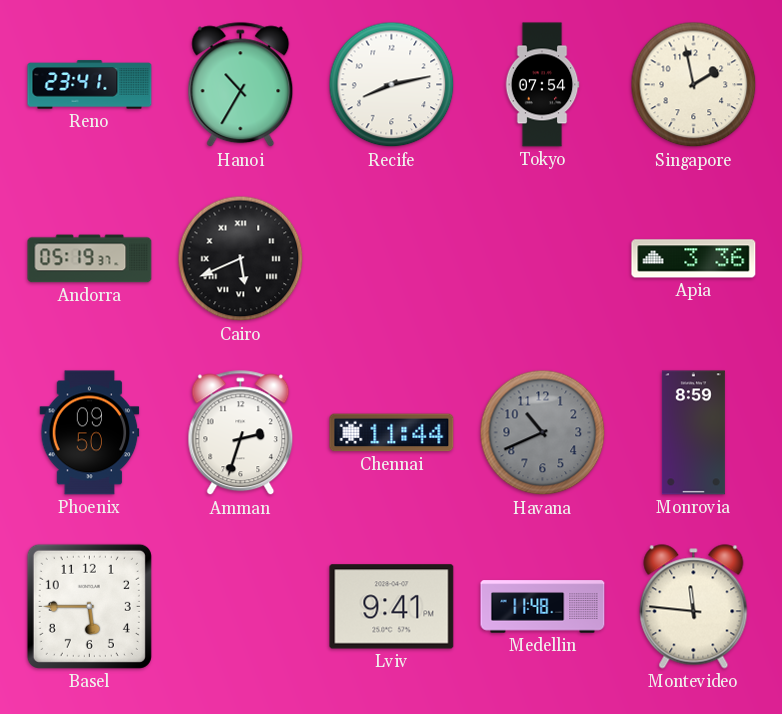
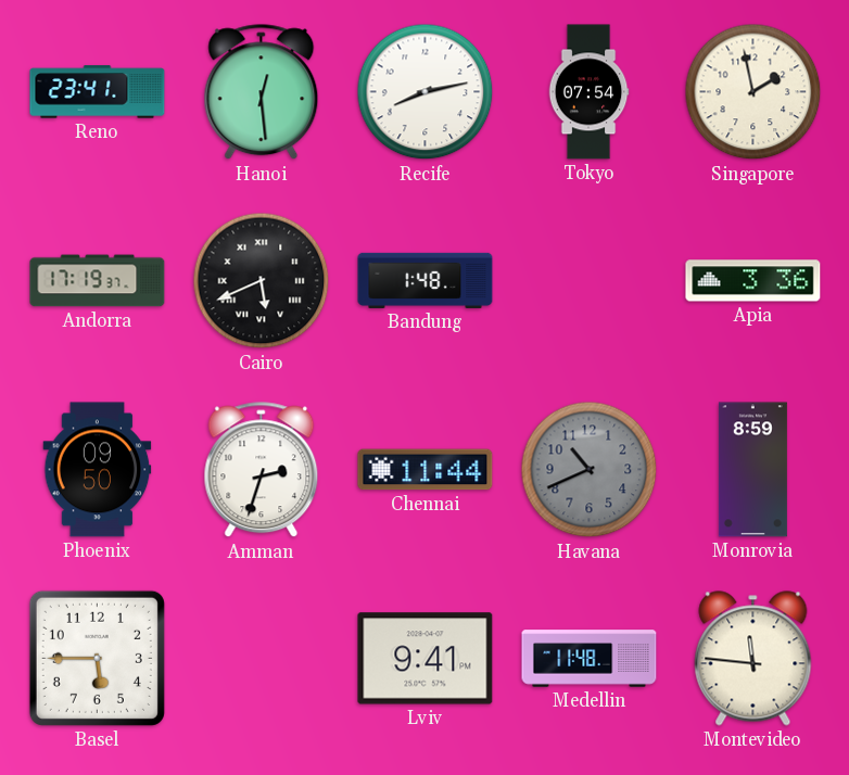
Hanoi: 10:35 -> 12:29 (262, 92)
Andorra: 05:19 -> 17:19 (98, 281)
Bandung: none -> 1:48 (426, 280)
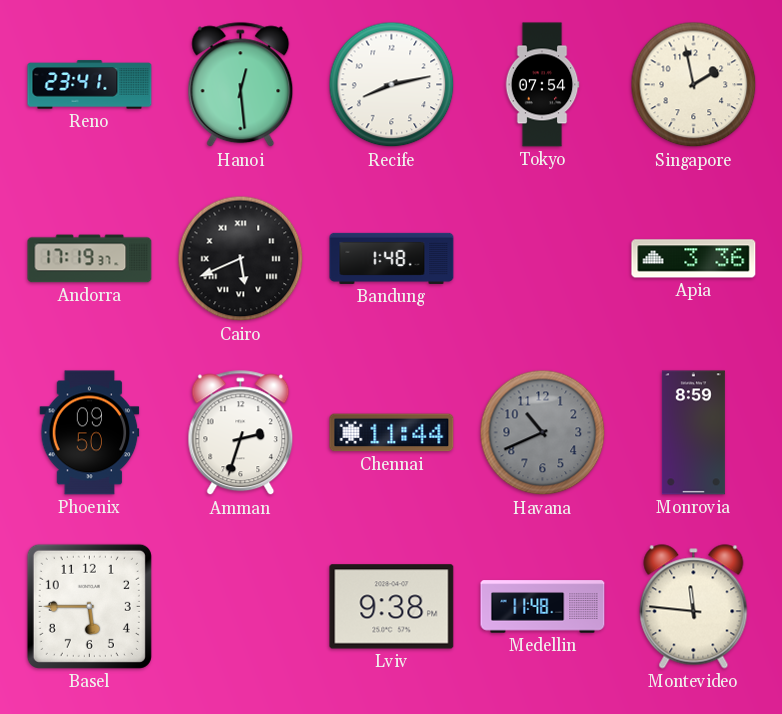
Lviv: 9:41 -> 9:38 (392, 607)
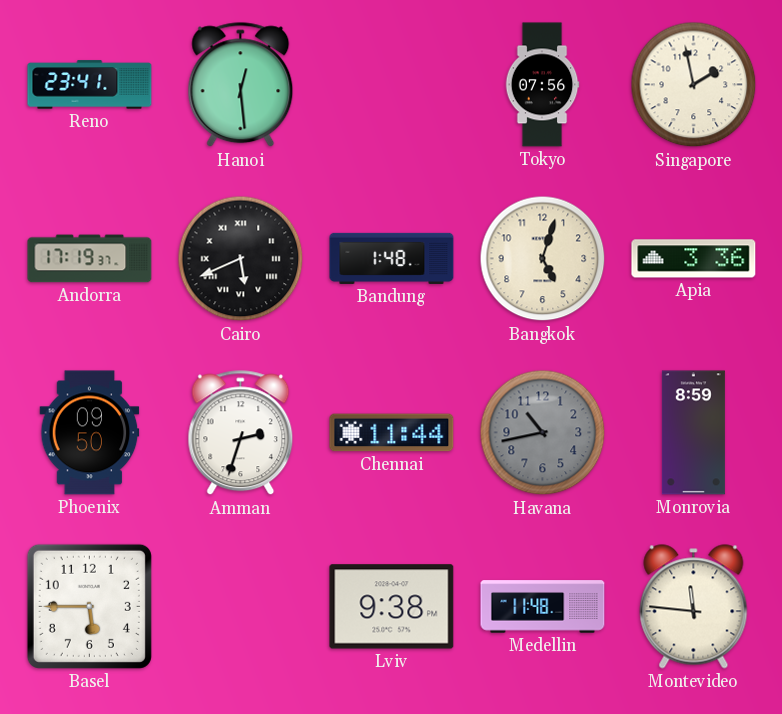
Recife: 8:13 -> none (392, 85)
Tokyo: 07:54 -> 07:56 (542, 85)
Bangkok: none -> 5:03 (543, 259)
Havana: 10:41 -> 10:43 (543, 433)
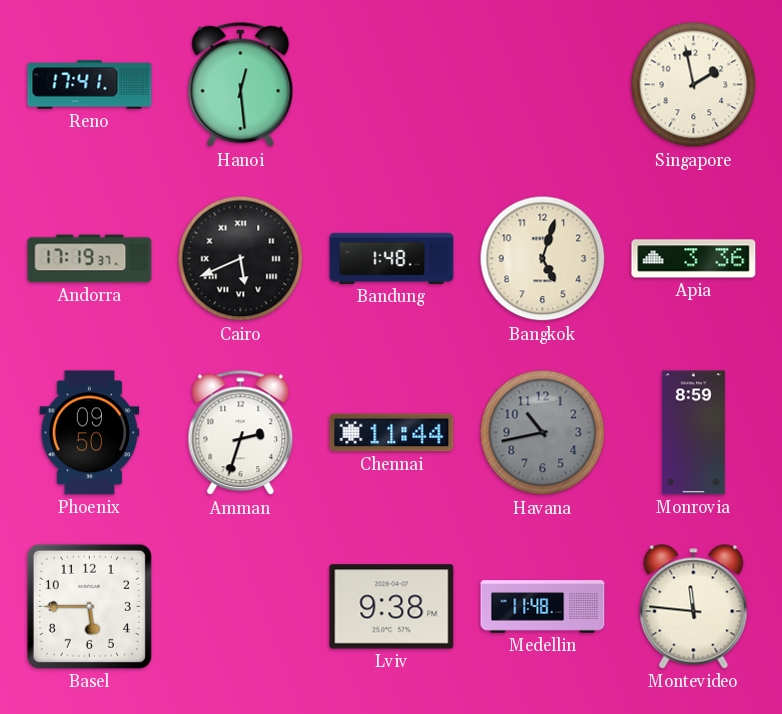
Reno: 23:41 -> 17:41 (90, 85)
Tokyo: 07:56 -> none (542, 85)
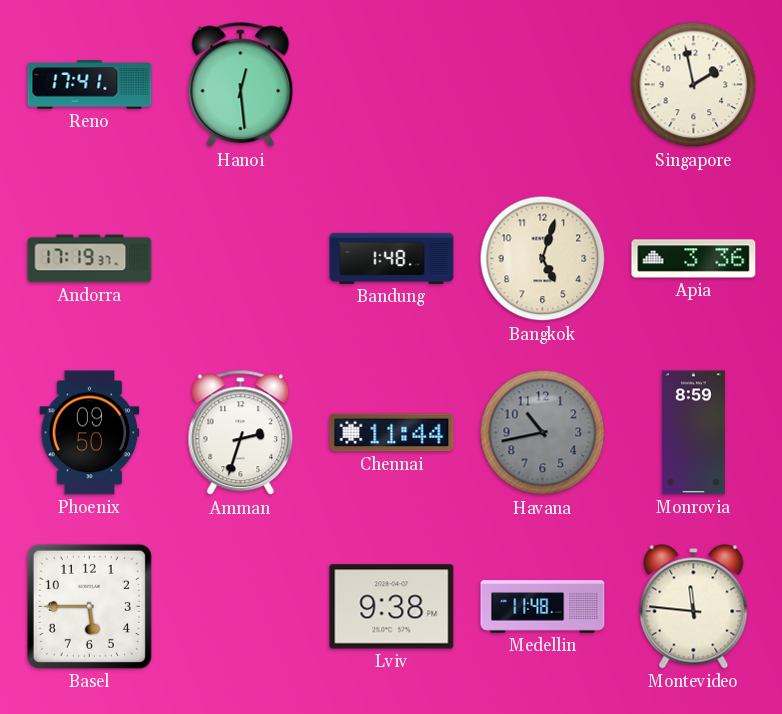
Cairo: 5:41 -> none (241, 259)
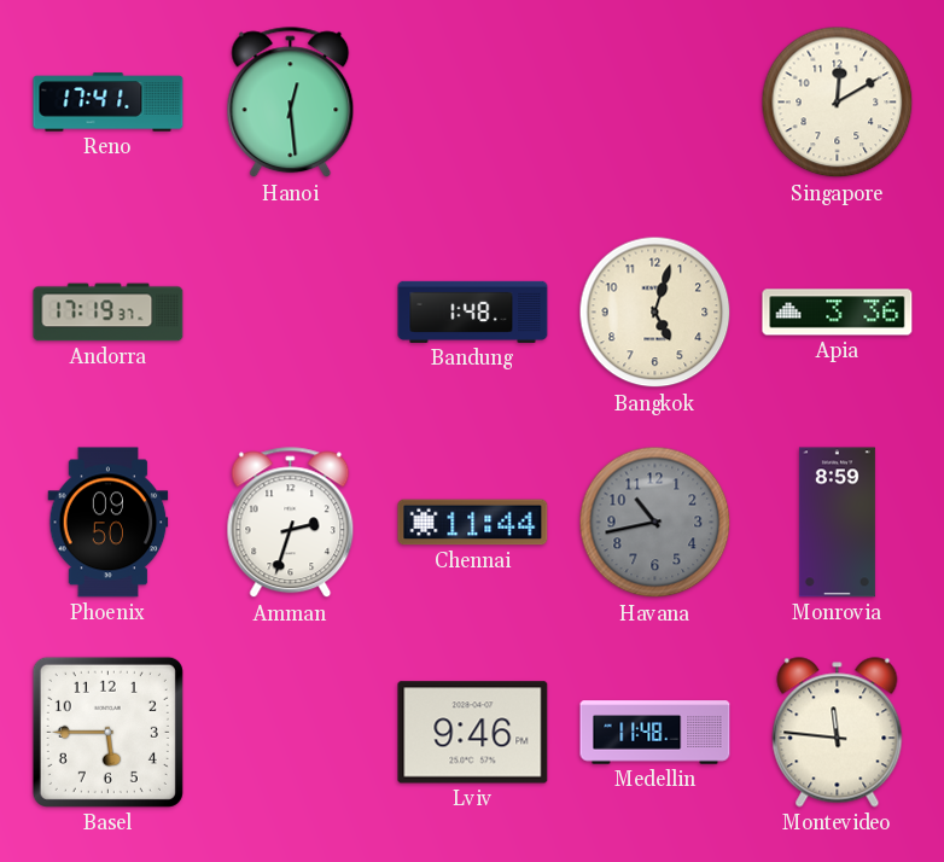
Singapore: 1:58 -> 12:10 (838, 103)
Lviv: 9:38 -> 9:46 (473, 733)
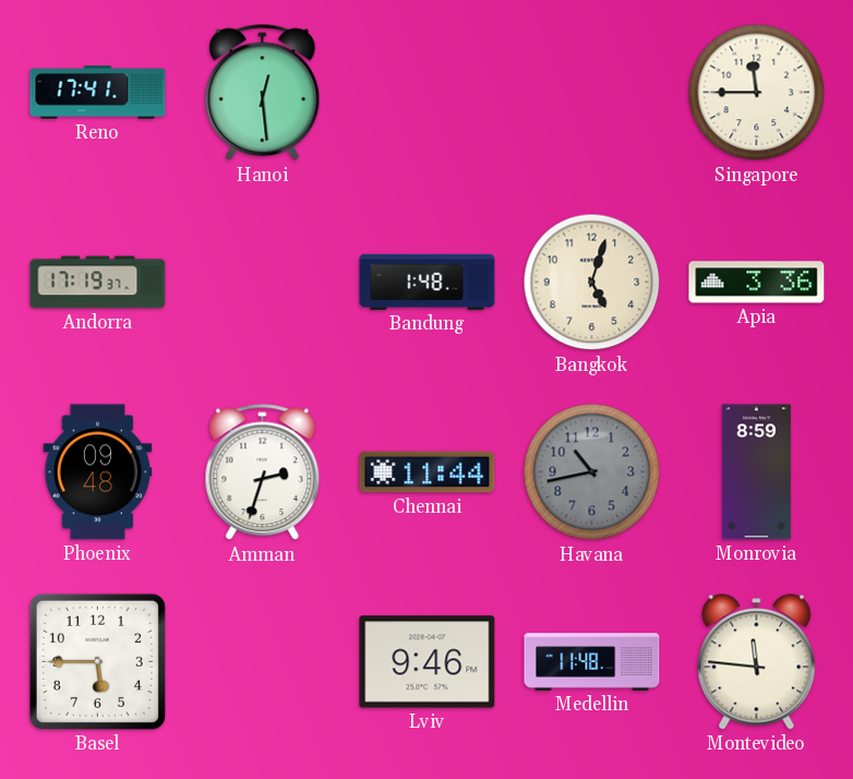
Singapore: 12:10 -> 11:45 (757, 93)
Phoenix: 09:50 -> 09:48 (98, 472)
